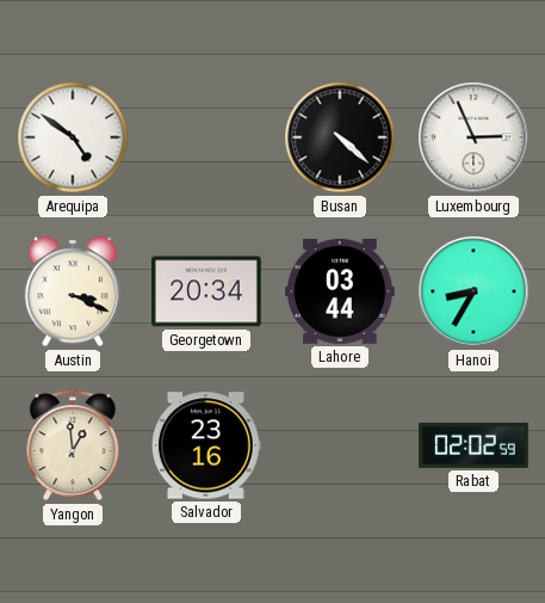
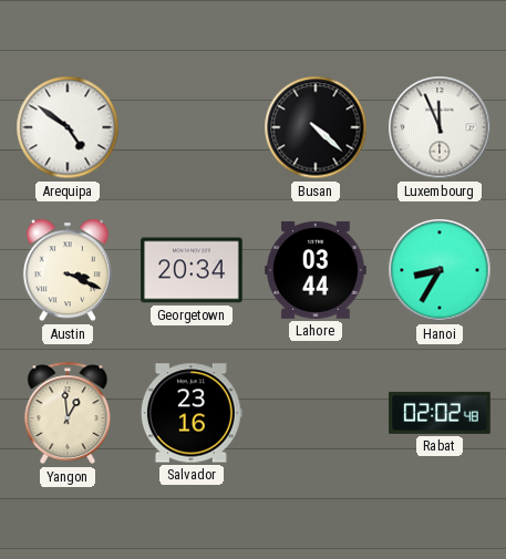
Luxembourg: 2:56 -> 11:56 (440, 127)
Rabat: 02:02:59 -> 02:02:48 (440, 413)
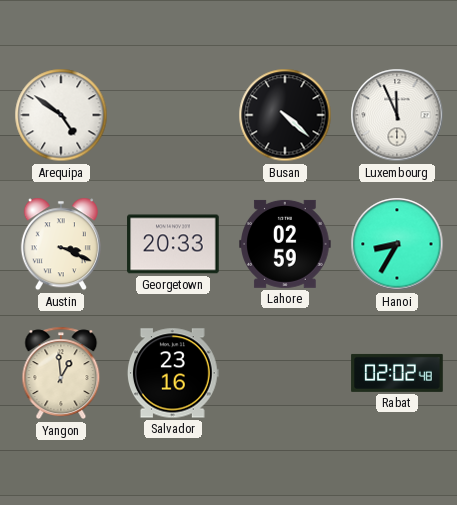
Georgetown: 20:34 -> 20:33 (173, 244)
Lahore: 03:44 -> 02:59 (285, 244)
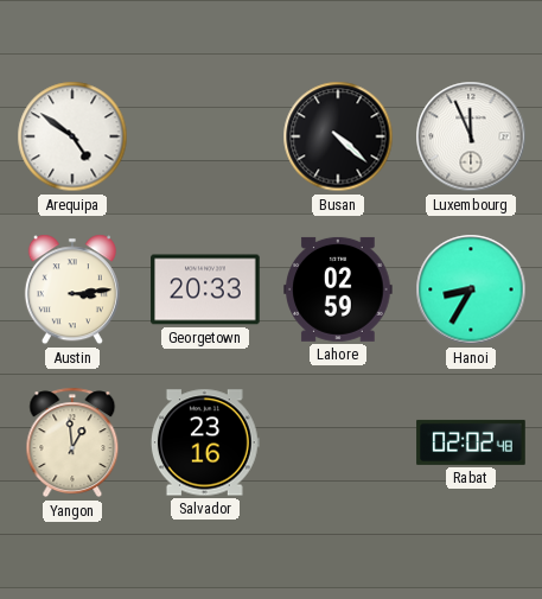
Austin: 3:19 -> 3:14 (72, 289)
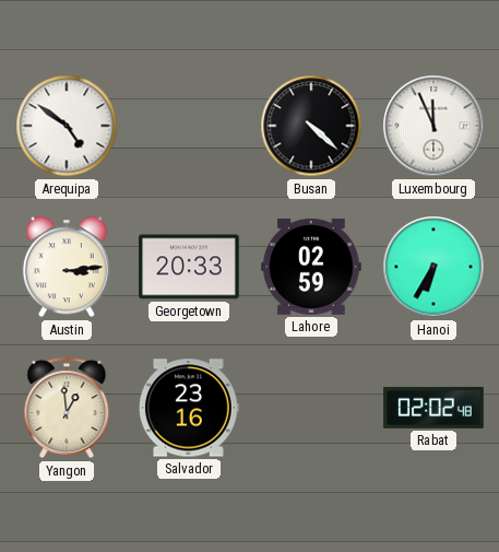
Hanoi: 8:35 -> 6:35 (433, 267)
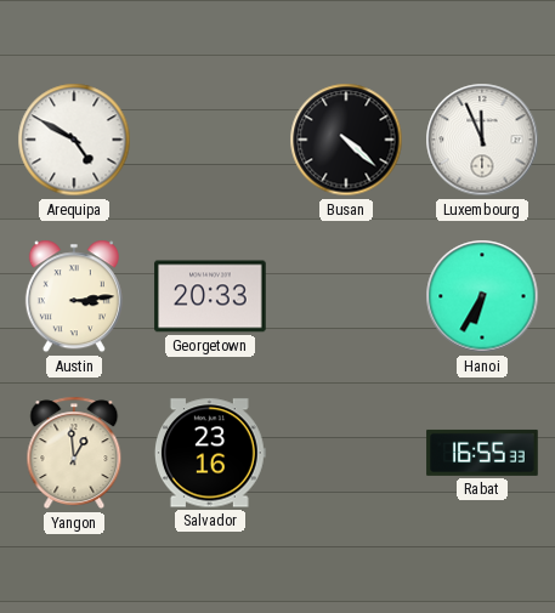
Arequipa: 4:51 -> 4:50 (74, 140)
Lahore: 02:59 -> none (311, 267)
Rabat: 02:02 -> 16:55 (482, 453)
